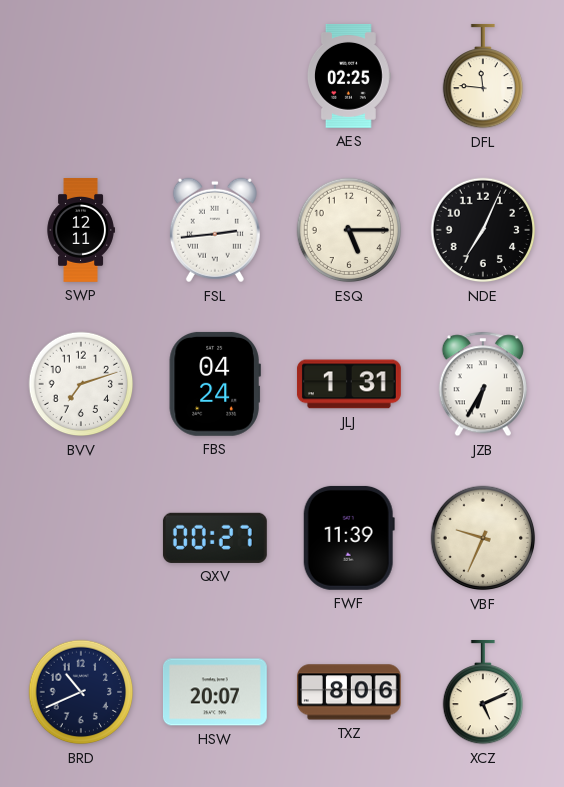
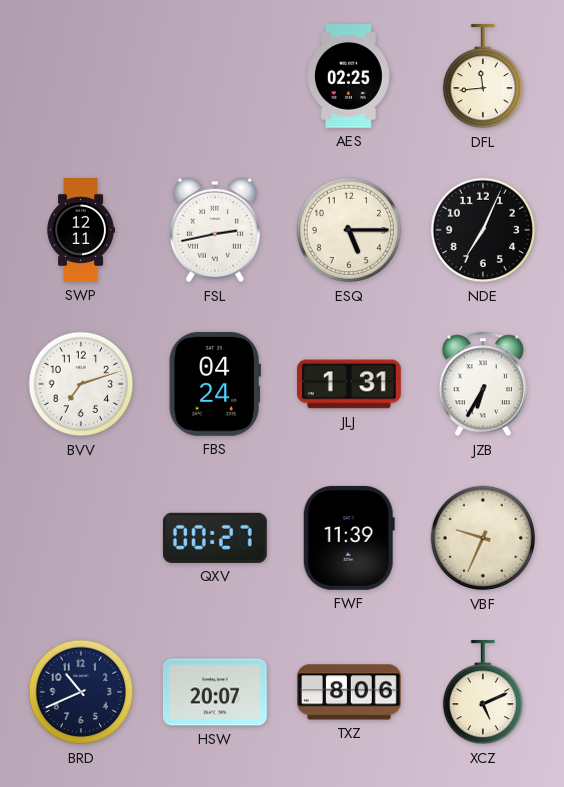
DFL: 11:46 -> 11:44 (482, 76)
FSL: 2:44 -> 2:43 (215, 230)
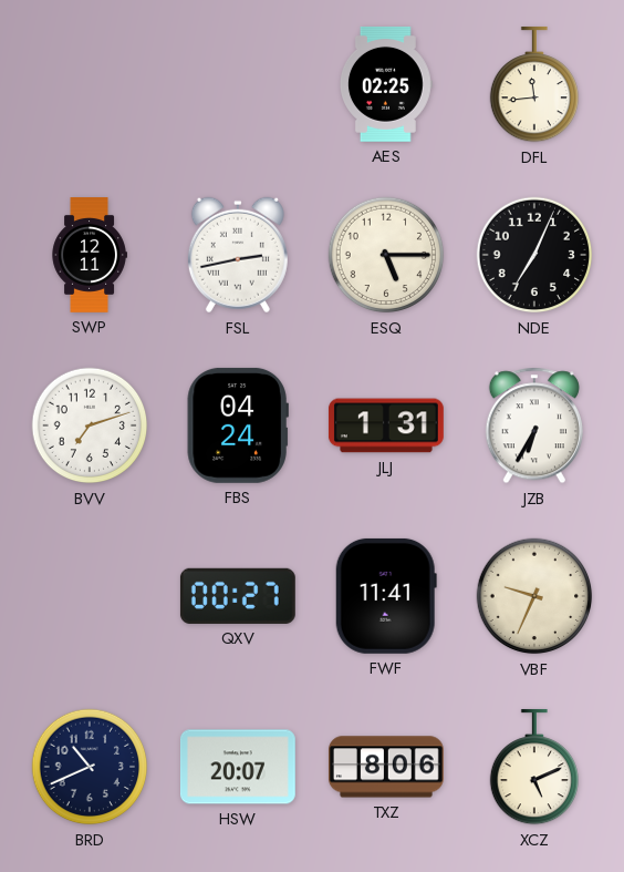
FWF: 11:39 -> 11:41 (386, 596)
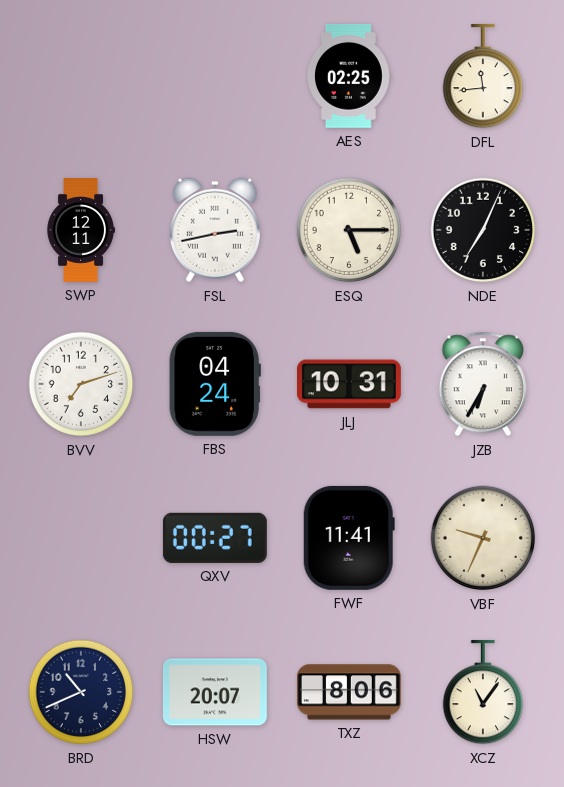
JLJ: 1:31 -> 10:31 (349, 384)
XCZ: 5:11 -> 11:06 (482, 692)
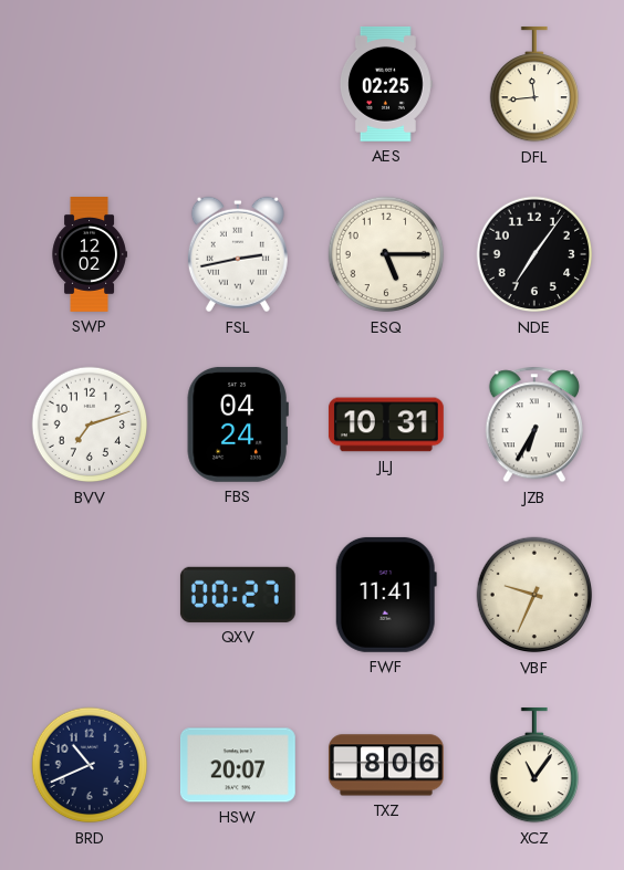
SWP: 12:11 -> 12:02 (90, 255)
NDE: 7:04 -> 7:06 (534, 254)
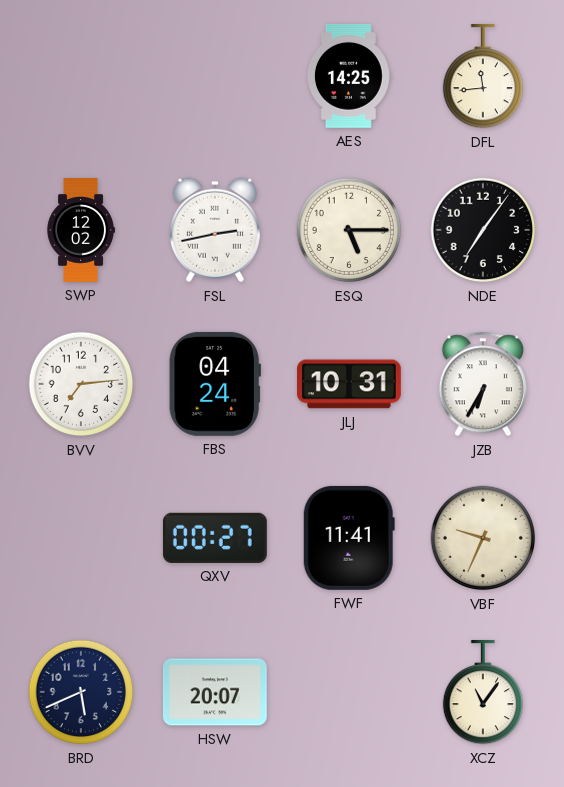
AES: 02:25 -> 14:25 (349, 76)
BVV: 7:12 -> 7:14 (81, 384)
BRD: 10:41 -> 5:41 (81, 692)
TXZ: 8:06 -> none (386, 765)
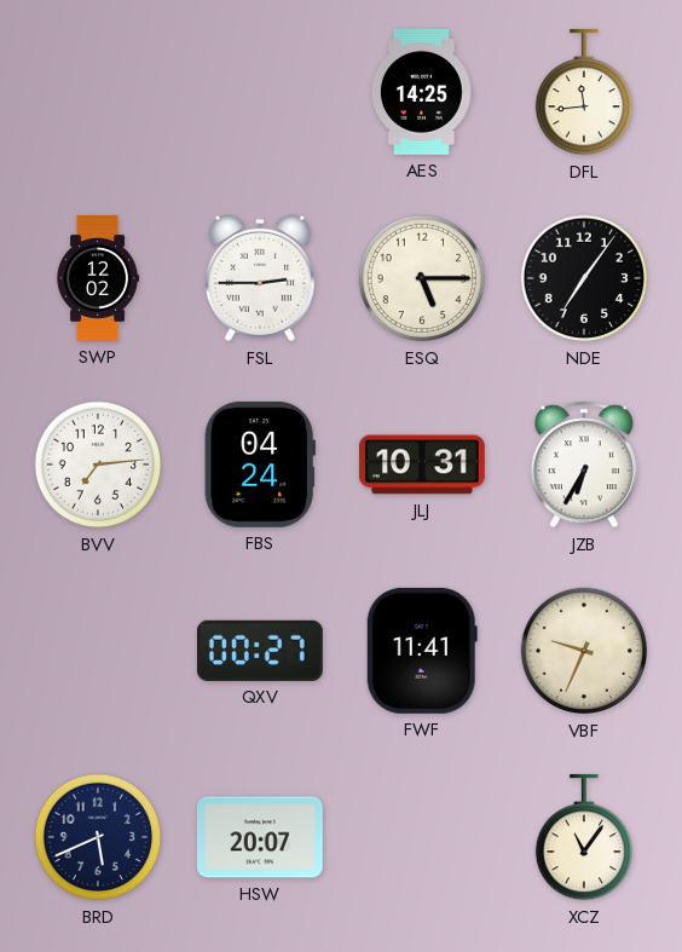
FSL: 2:43 -> 2:45 (260, 278)
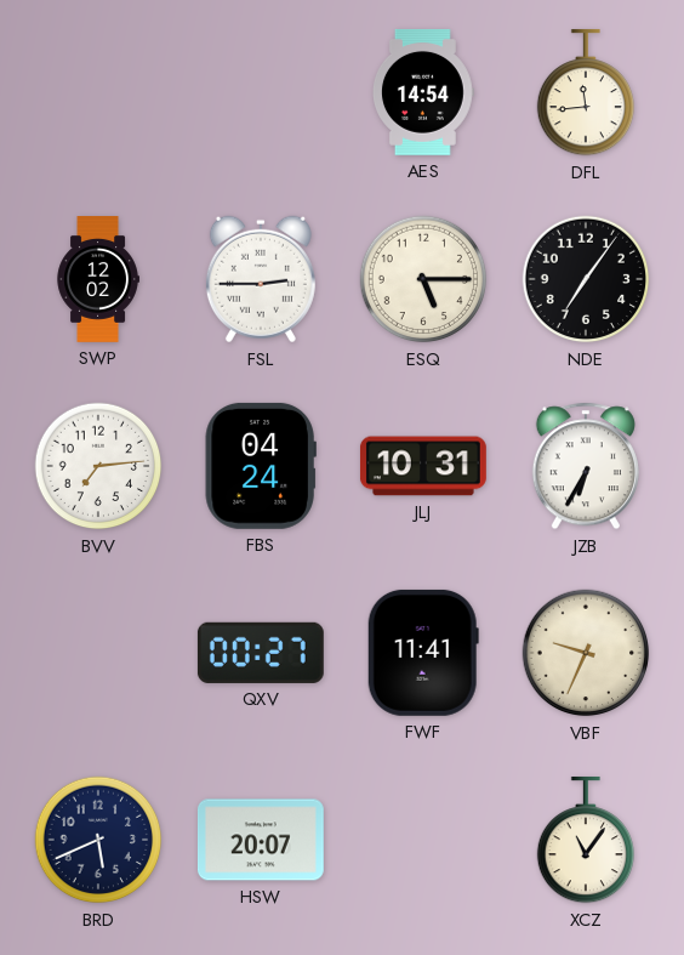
AES: 14:25 -> 14:54 (423, 92)
